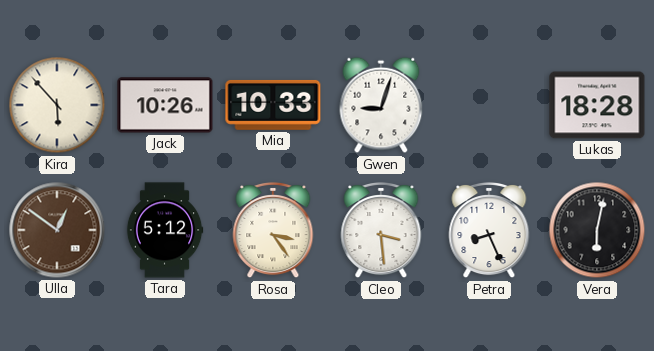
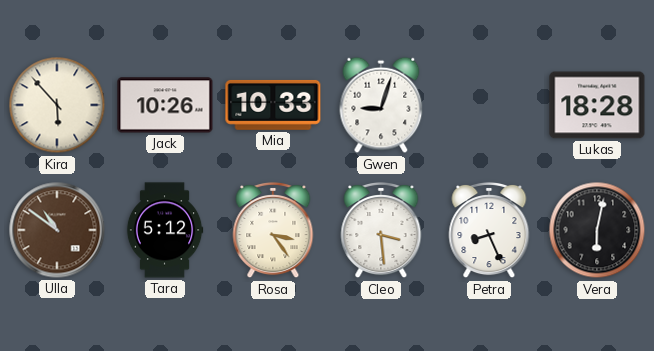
Ulla: 12:51 -> 10:51 (57, 230)
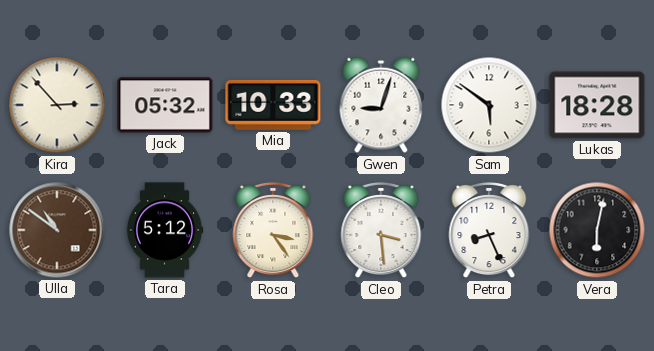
Kira: 5:53 -> 2:53 (57, 105)
Jack: 10:26 -> 05:32 (165, 105)
Sam: none -> 5:51 (489, 105)
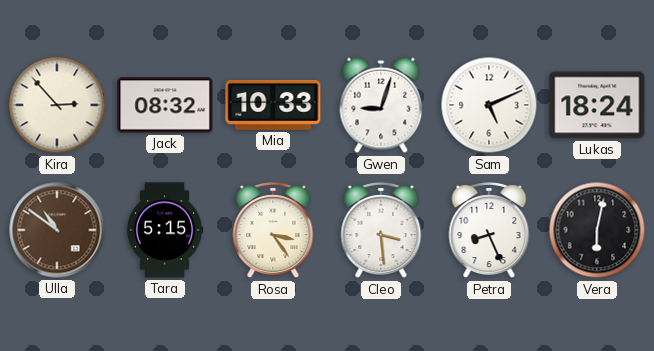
Jack: 05:32 -> 08:32 (165, 105)
Sam: 5:51 -> 5:11 (489, 105)
Lukas: 18:28 -> 18:24 (597, 105)
Tara: 5:12 -> 5:15 (165, 230)
